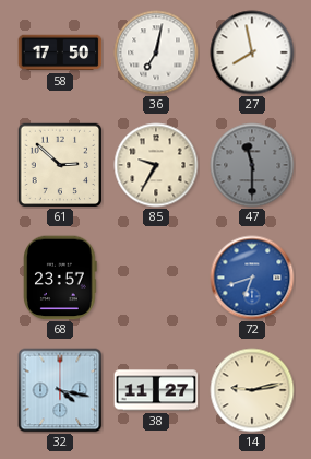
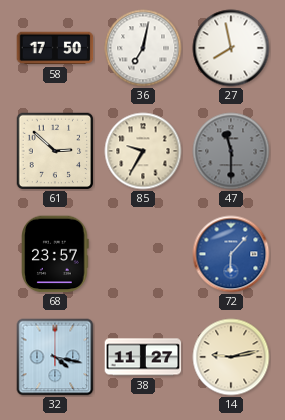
72: 6:42 -> 6:07 (231, 254)
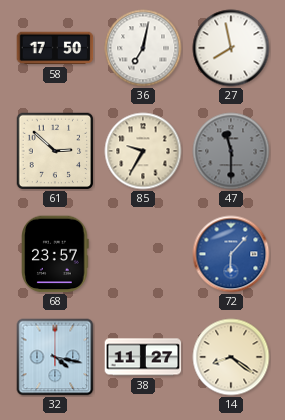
14: 9:13 -> 8:21 (231, 357)
